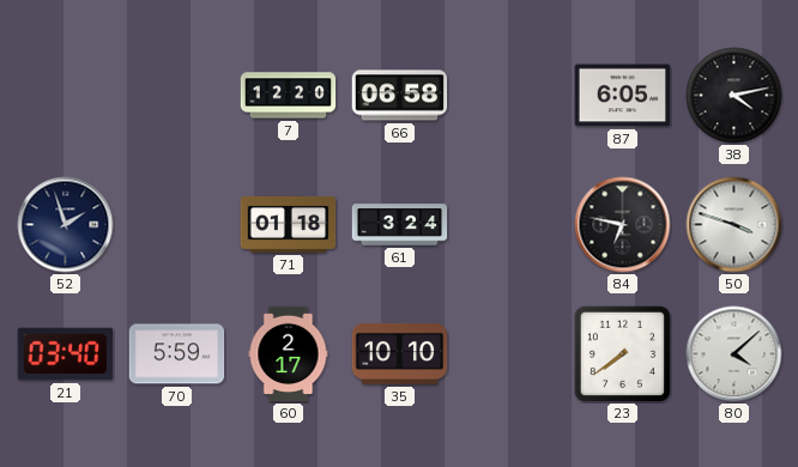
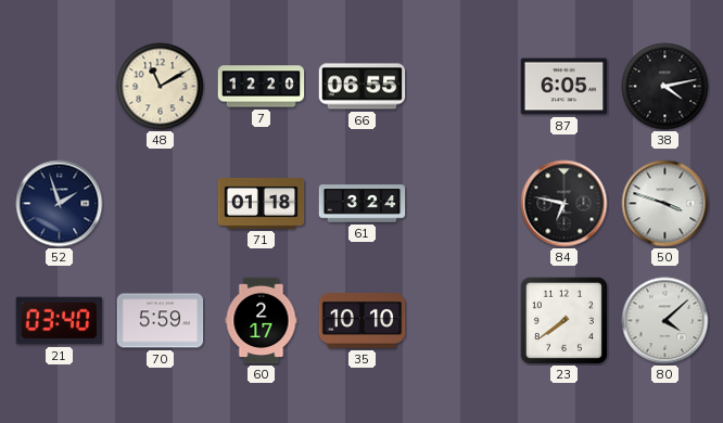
48: none -> 11:10 (161, 87)
66: 06:58 -> 06:55 (363, 87)
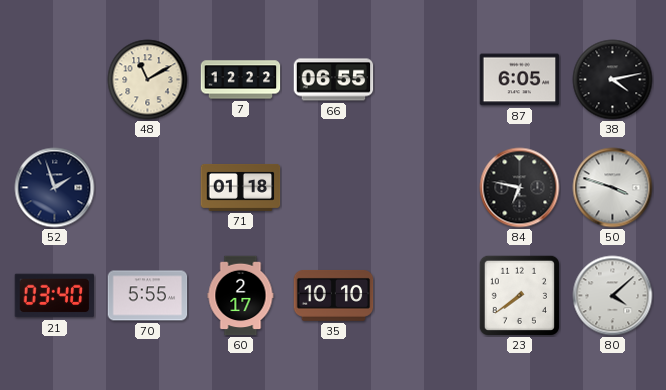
7: 12:20 -> 12:22 (241, 80)
61: 3:24 -> none (363, 204)
70: 5:59 -> 5:55 (148, 296)
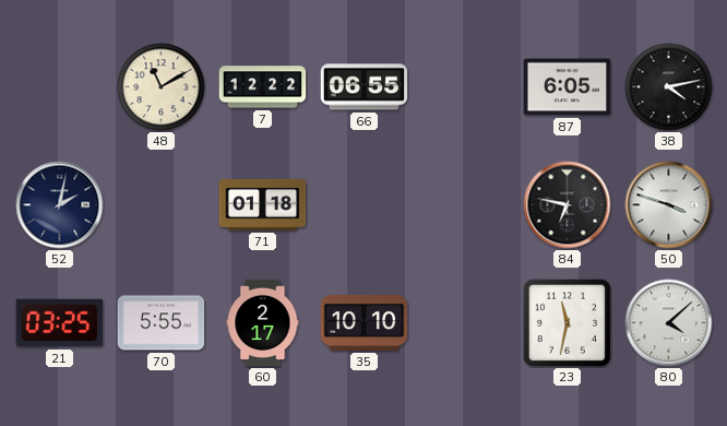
52: 1:57 -> 2:02 (60, 205)
21: 03:40 -> 03:25 (60, 323)
23: 7:39 -> 11:32 (567, 322)
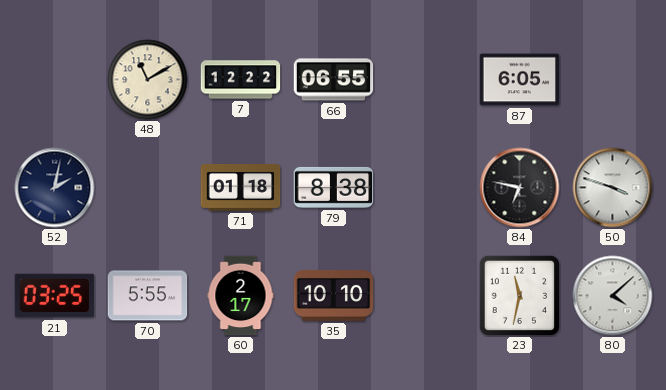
38: 4:13 -> none (669, 87)
79: none -> 8:38 (334, 187)
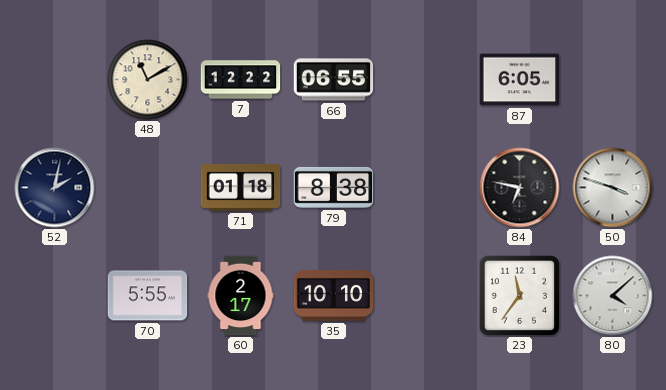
21: 03:25 -> none (55, 296)
23: 11:32 -> 11:36 (519, 295)
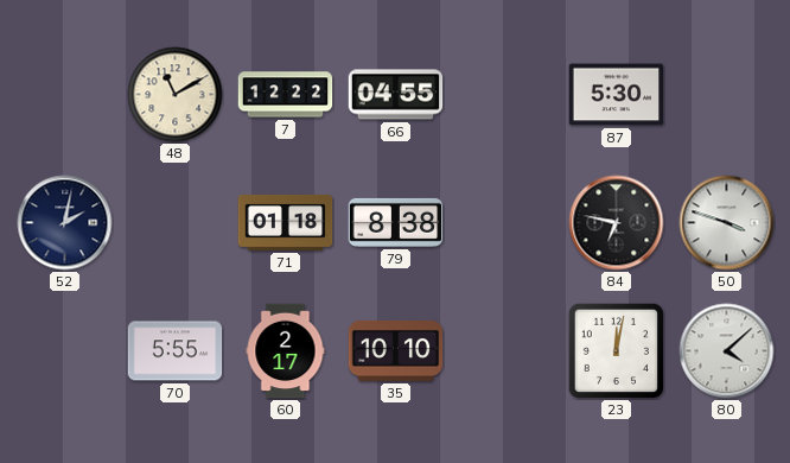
66: 06:55 -> 04:55 (396, 95)
87: 6:05 -> 5:30 (617, 95)
23: 11:36 -> 12:02 (616, 350)
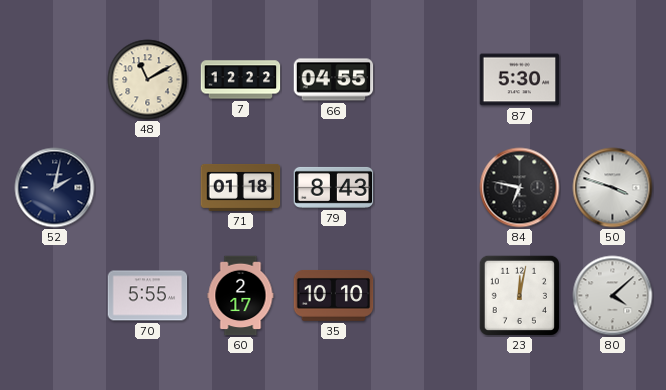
79: 8:38 -> 8:43 (334, 187)
